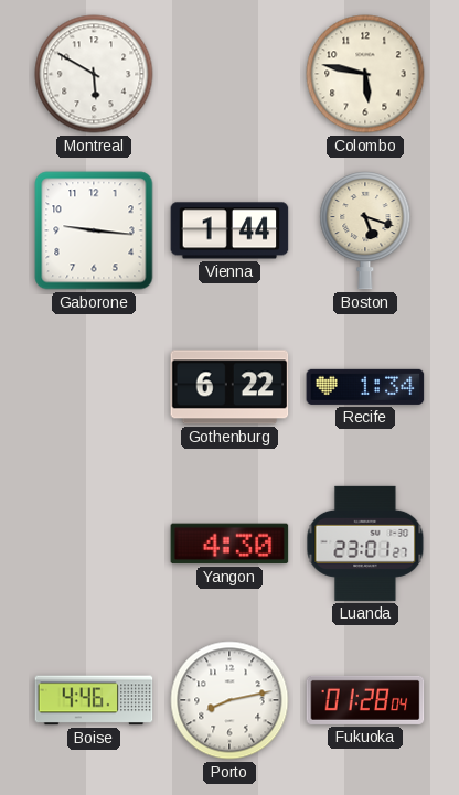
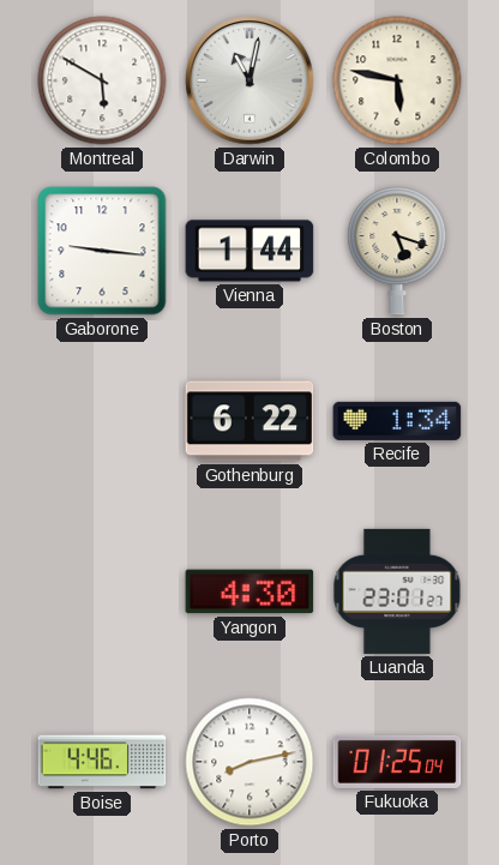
Darwin: none -> 11:02 (249, 80)
Fukuoka: 01:28 -> 01:25 (397, 762)
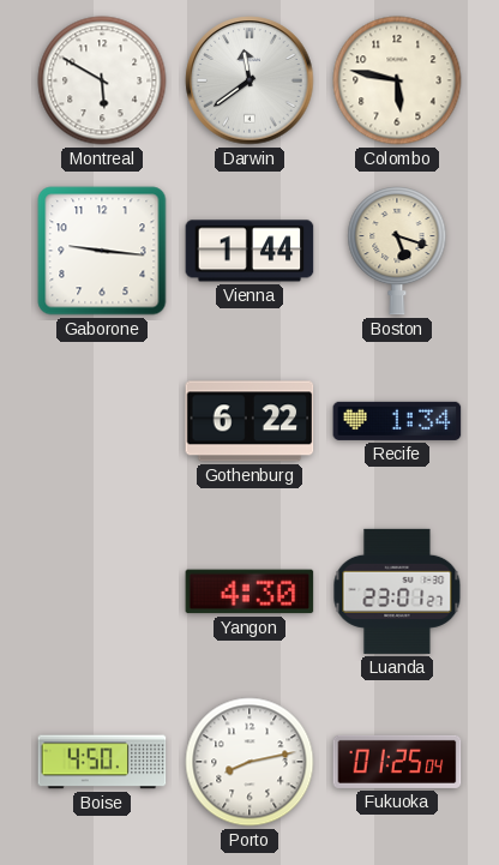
Darwin: 11:02 -> 11:39 (249, 80)
Boise: 4:46 -> 4:50 (102, 762)
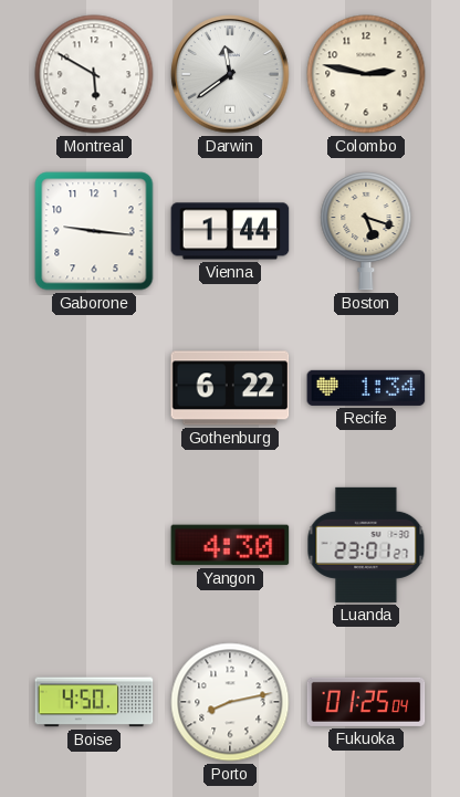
Colombo: 5:47 -> 2:47 (366, 74)
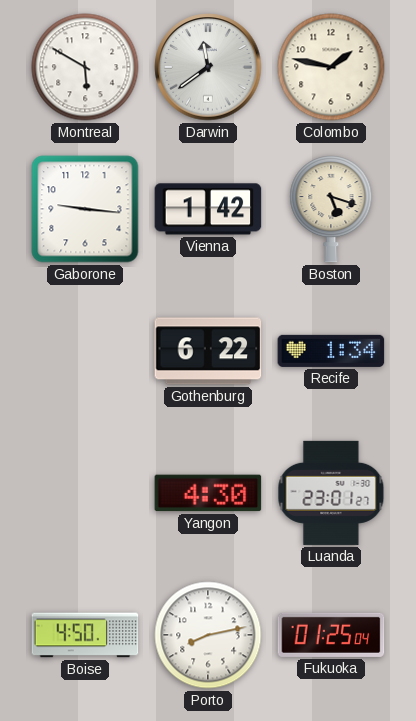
Colombo: 2:47 -> 1:47 (331, 67)
Vienna: 1:44 -> 1:42 (208, 209)
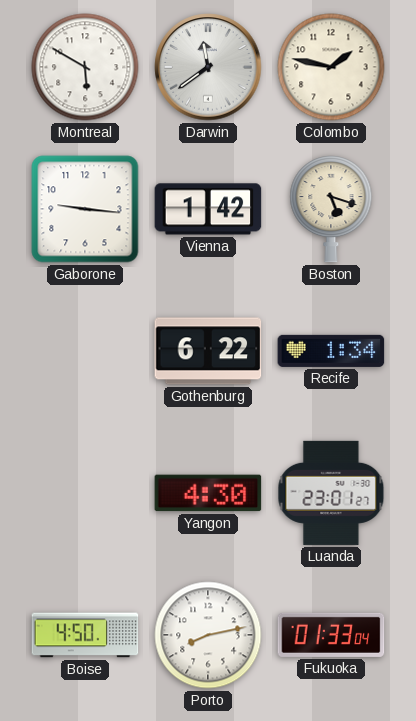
Fukuoka: 01:25 -> 01:33 (331, 635)
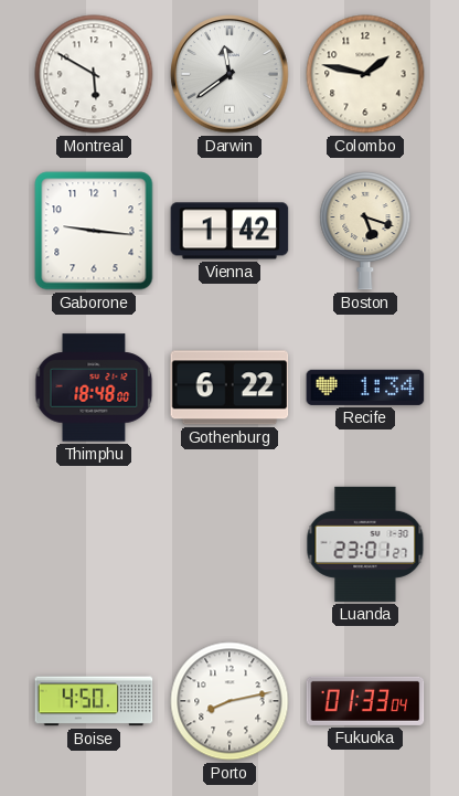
Thimphu: none -> 18:48 (94, 388)
Yangon: 4:30 -> none (208, 493)
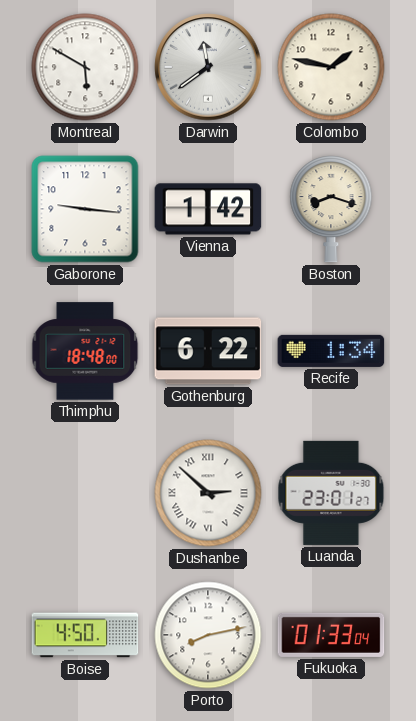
Boston: 5:18 -> 8:18 (331, 209)
Dushanbe: none -> 2:52 (208, 493)
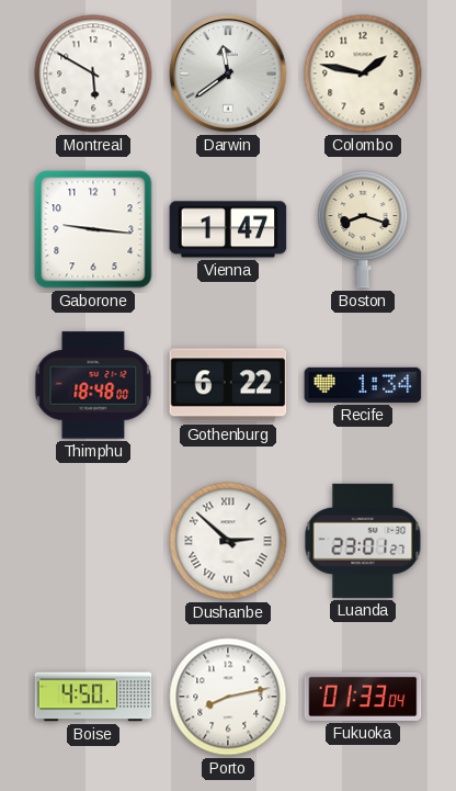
Vienna: 1:42 -> 1:47 (228, 229)
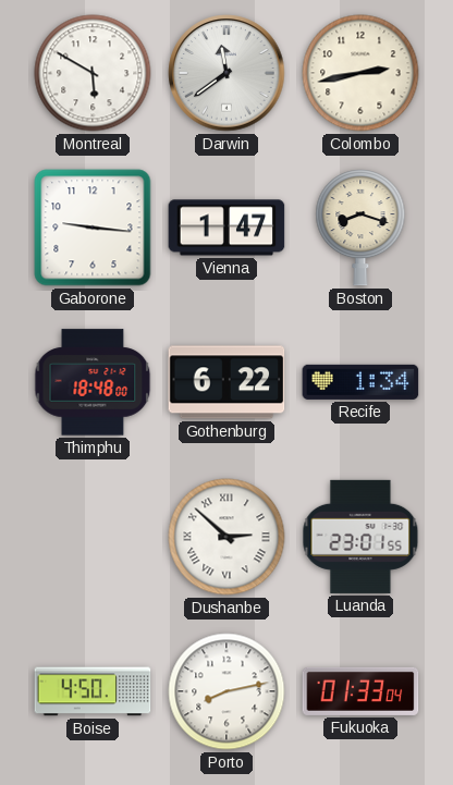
Colombo: 1:47 -> 2:43 (360, 73)
Luanda: 23:01:27 -> 23:01:55 (360, 537)
